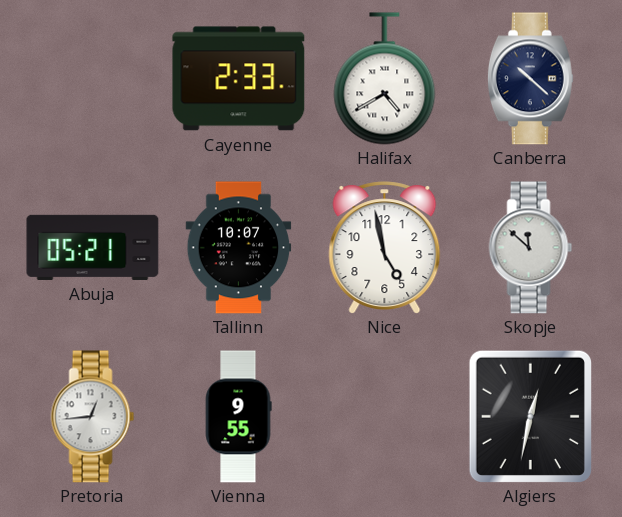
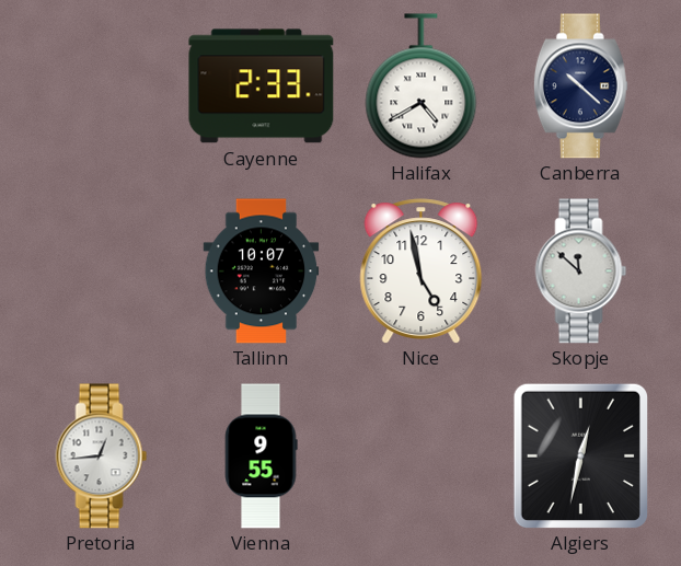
Abuja: 05:21 -> none (93, 247)
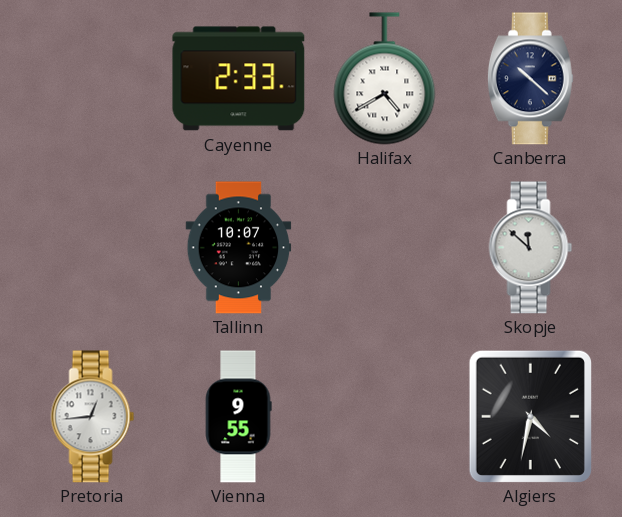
Nice: 4:58 -> none (422, 270)
Algiers: 12:32 -> 4:32 (530, 416)
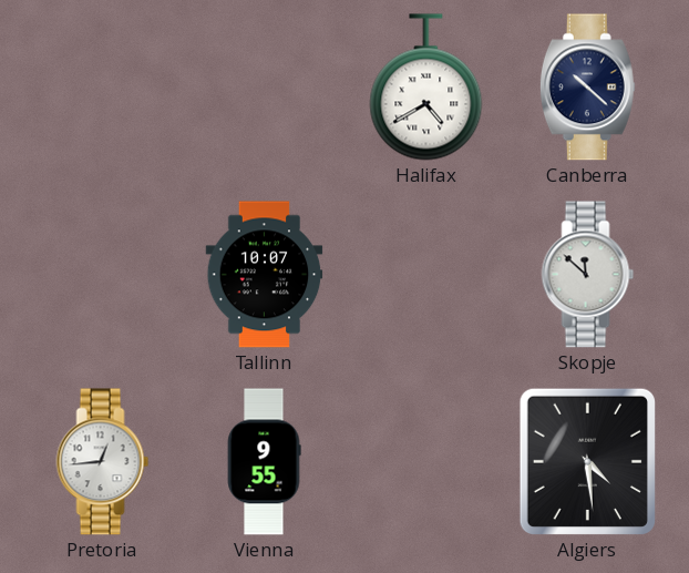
Cayenne: 2:33 -> none (239, 79)
Algiers: 4:32 -> 4:29 (587, 461)
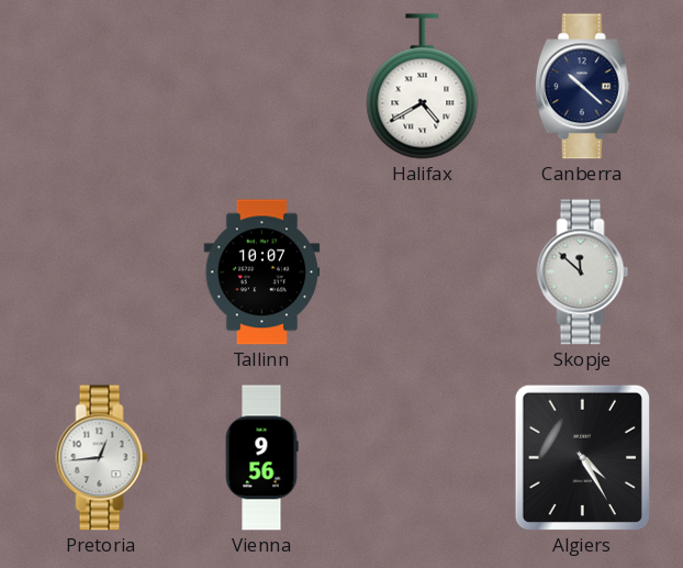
Vienna: 9:55 -> 9:56 (261, 458)
Algiers: 4:29 -> 4:25 (582, 457)
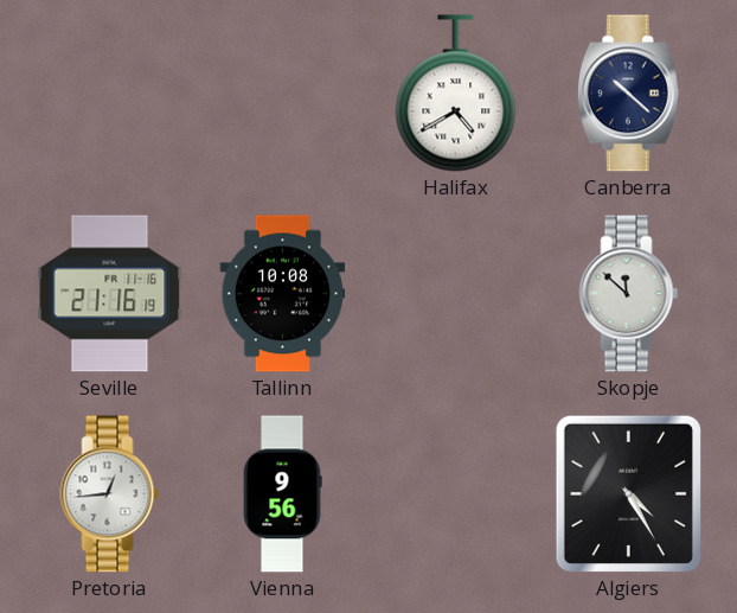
Seville: none -> 21:16 (110, 294)
Tallinn: 10:07 -> 10:08 (283, 294)
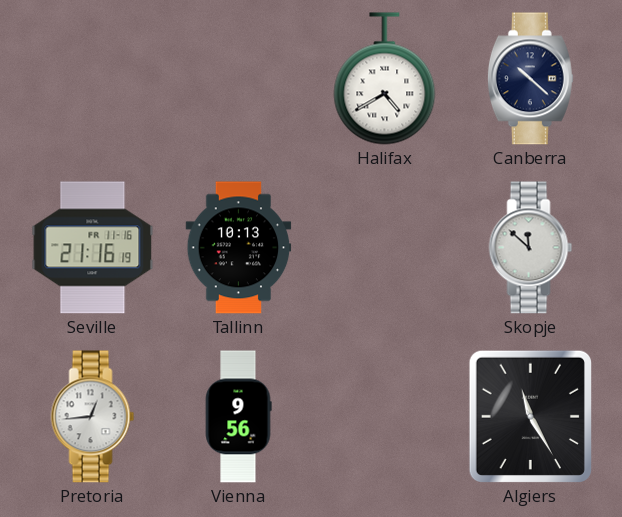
Tallinn: 10:08 -> 10:13 (239, 248)
Algiers: 4:25 -> 11:25 (530, 416)
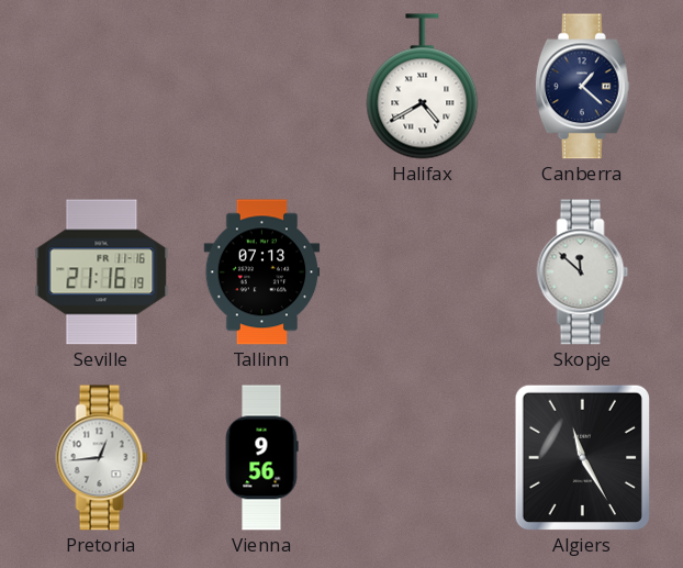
Canberra: 10:22 -> 1:22 (582, 87)
Tallinn: 10:13 -> 07:13 (262, 272)
